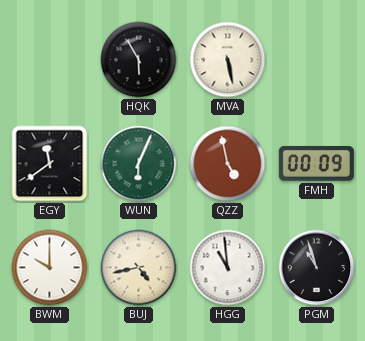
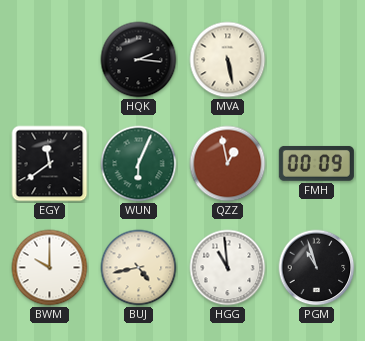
HQK: 5:55 -> 2:16 (139, 60)
QZZ: 4:58 -> 12:58 (228, 164)
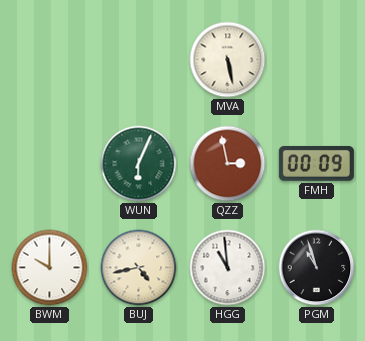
HQK: 2:16 -> none (139, 60)
EGY: 11:39 -> none (50, 164)
QZZ: 12:58 -> 2:58 (228, 164)
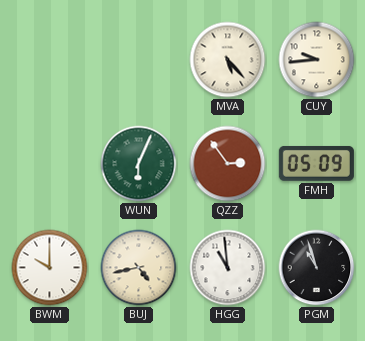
MVA: 5:28 -> 5:23 (228, 60)
CUY: none -> 9:44 (317, 60)
QZZ: 2:58 -> 2:54 (228, 164)
FMH: 00:09 -> 05:09 (316, 163)
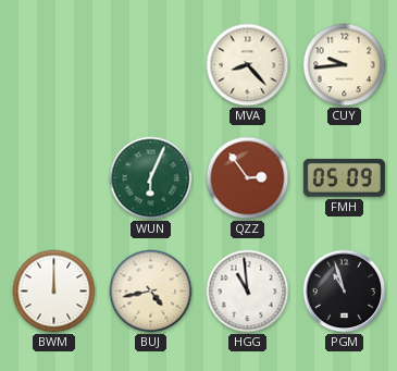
MVA: 5:23 -> 8:23 (248, 65)
BWM: 10:00 -> 12:00 (54, 292)
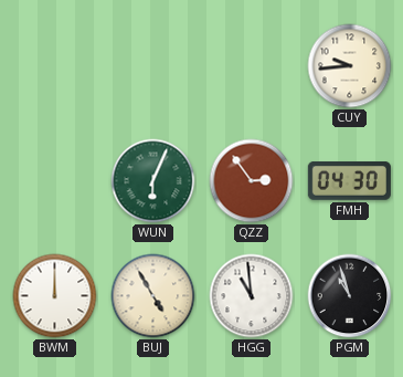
MVA: 8:23 -> none (248, 65)
FMH: 05:09 -> 04:30 (349, 180)
BUJ: 4:43 -> 4:55 (153, 296)
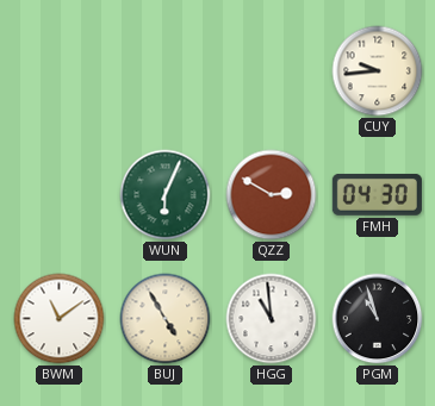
QZZ: 2:54 -> 2:50 (272, 195)
BWM: 12:00 -> 11:09 (60, 319)
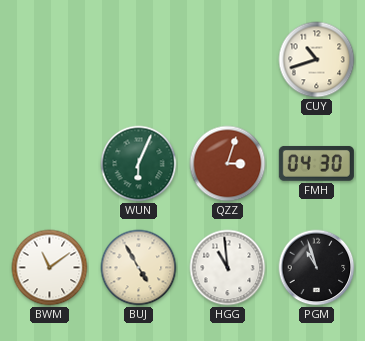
CUY: 9:44 -> 10:42 (317, 60)
QZZ: 2:50 -> 3:03 (228, 164)
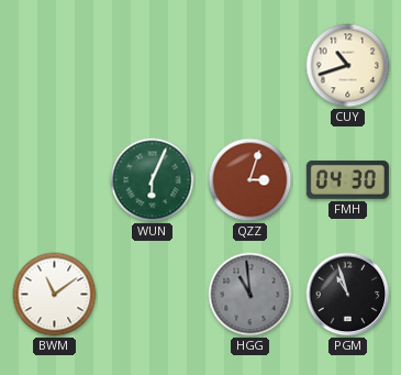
BUJ: 4:55 -> none (139, 268)
HGG dial: white -> grey (250, 295)
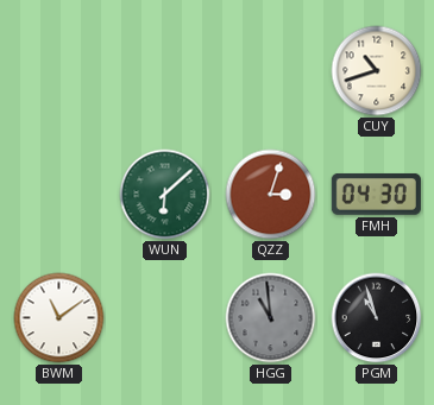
WUN: 6:04 -> 6:08 (165, 195)
